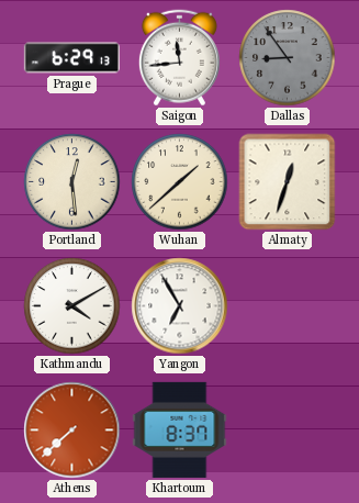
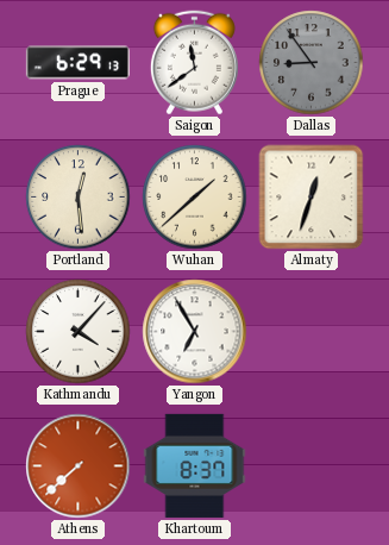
Saigon: 11:44 -> 11:39 (194, 63)
Kathmandu: 4:10 -> 4:07 (79, 332)
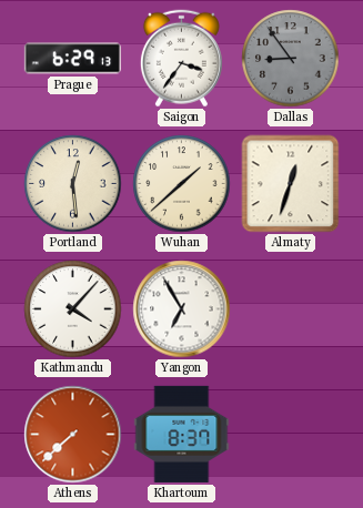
Saigon: 11:39 -> 3:36 (181, 59)
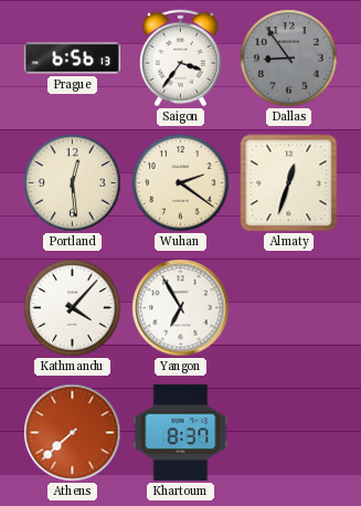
Prague: 6:29 -> 6:56 (72, 59)
Wuhan: 1:38 -> 2:21 (181, 183)
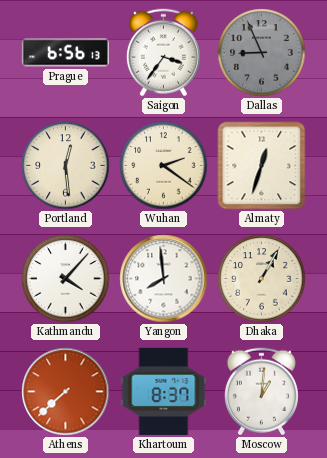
Dallas: 8:54 -> 8:56 (262, 53)
Yangon: 6:55 -> 7:59 (164, 279)
Dhaka: none -> 1:05 (262, 279)
Moscow: none -> 1:01 (261, 392)
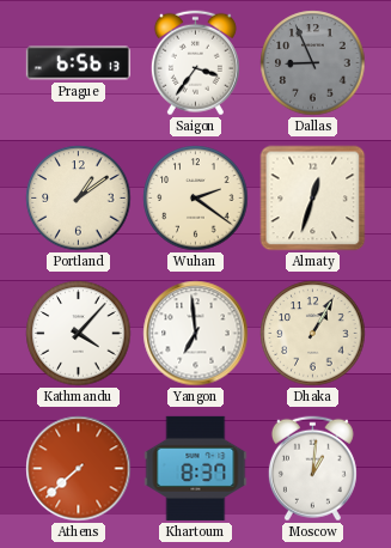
Portland: 12:29 -> 1:09 (79, 199)
Yangon: 7:59 -> 6:59 (196, 334)
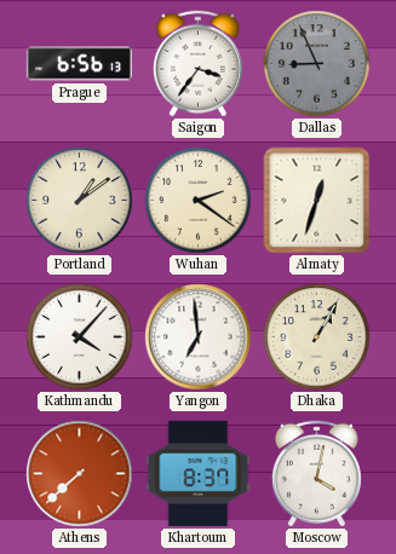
Moscow: 1:01 -> 4:02 (316, 474)
